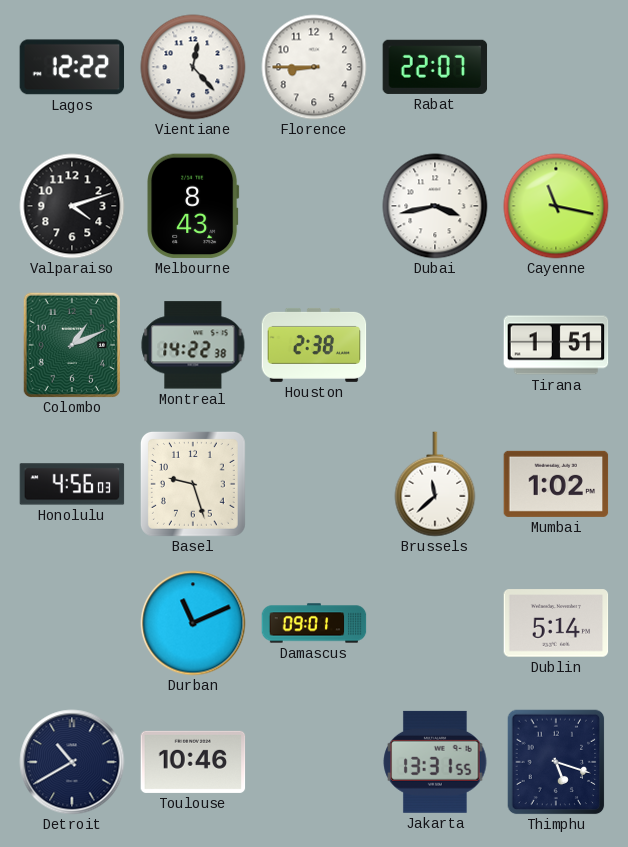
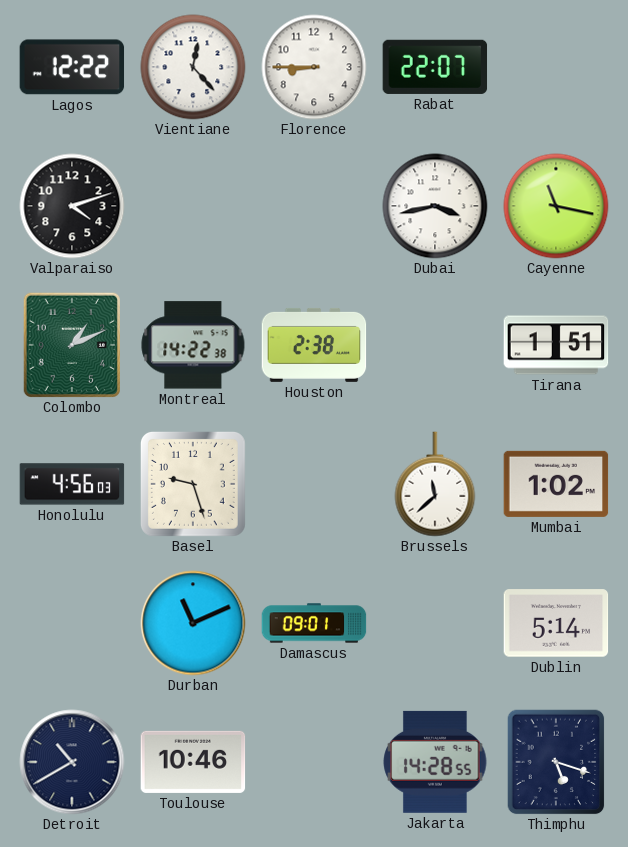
Melbourne: 8:43 -> none (193, 206)
Jakarta: 13:31 -> 14:28 (435, 762)
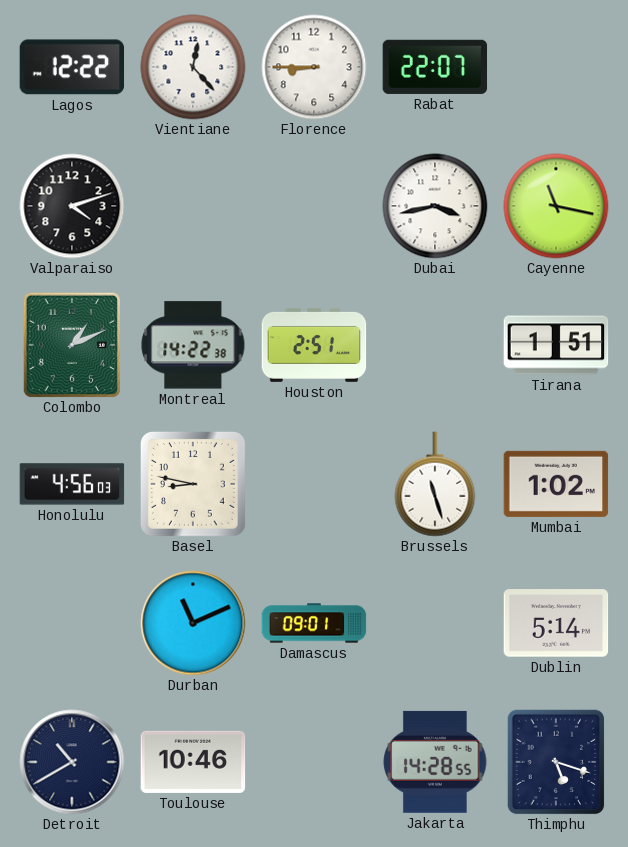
Houston: 2:38 -> 2:51 (314, 345)
Basel: 9:27 -> 8:47 (193, 484)
Brussels: 11:38 -> 11:27 (435, 484)
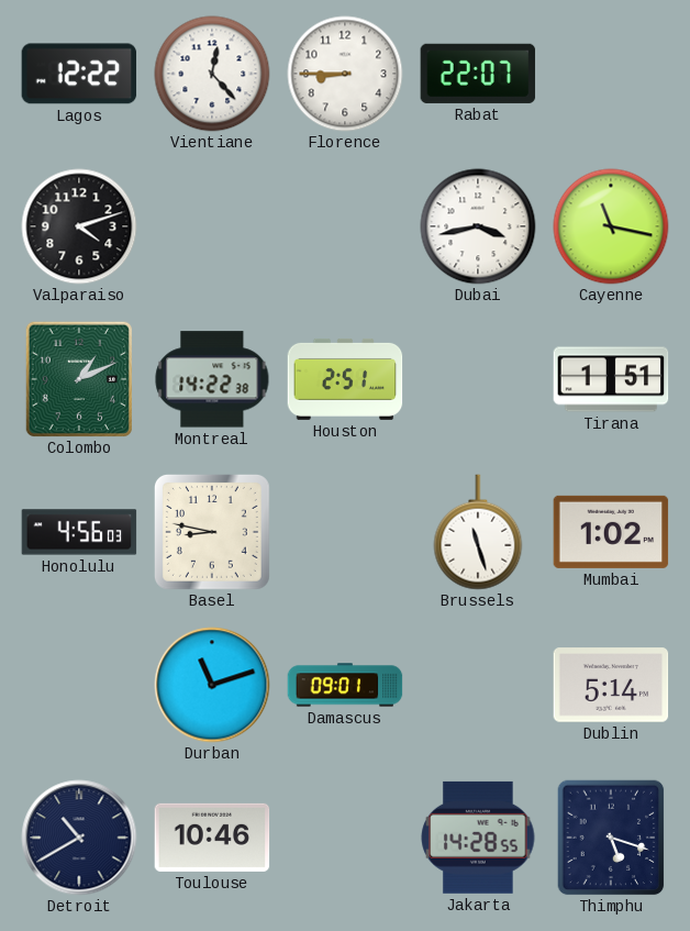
Durban: 11:11 -> 11:12 (212, 685)
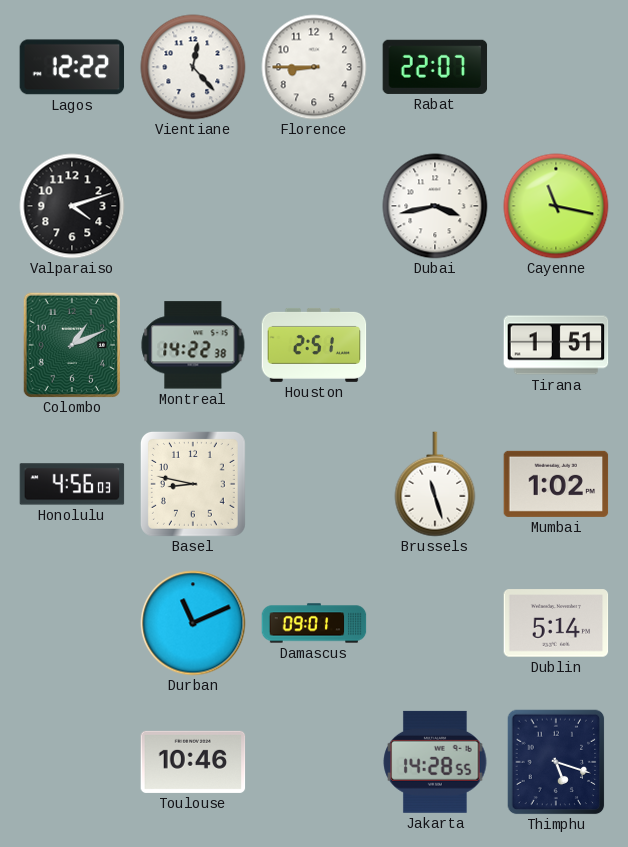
Durban: 11:12 -> 11:11 (193, 623)
Detroit: 10:40 -> none (79, 838)
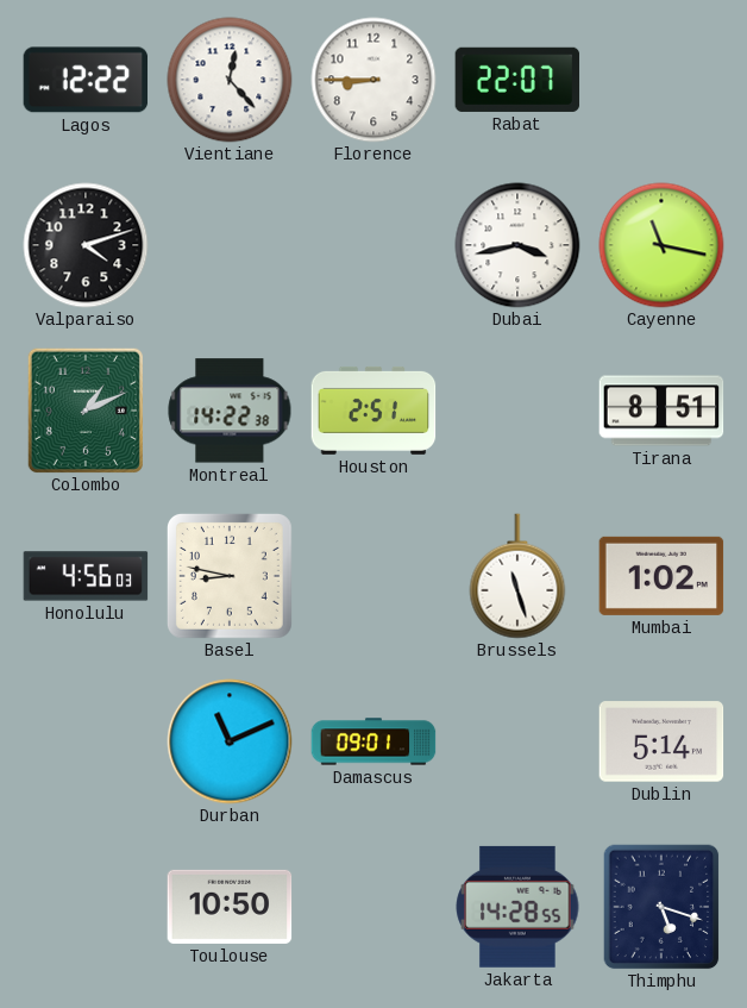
Tirana: 1:51 -> 8:51 (661, 411)
Toulouse: 10:46 -> 10:50 (230, 907)
